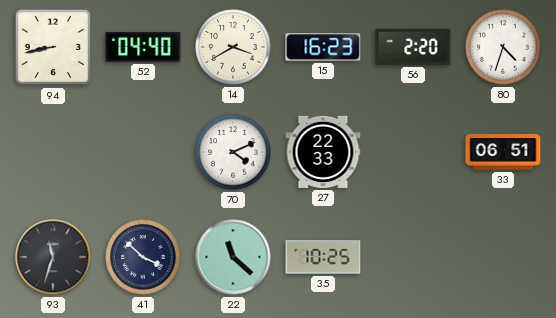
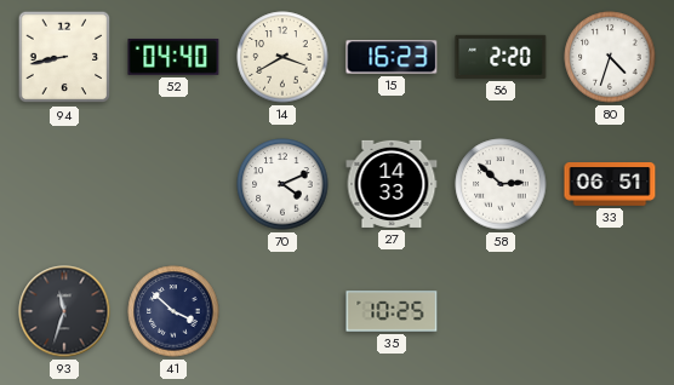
27: 22:33 -> 14:33 (392, 184)
58: none -> 2:52 (501, 184)
22: 11:22 -> none (233, 257)
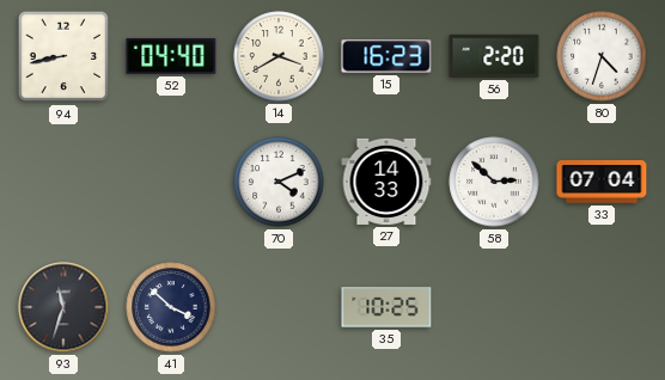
33: 06:51 -> 07:04 (602, 182)
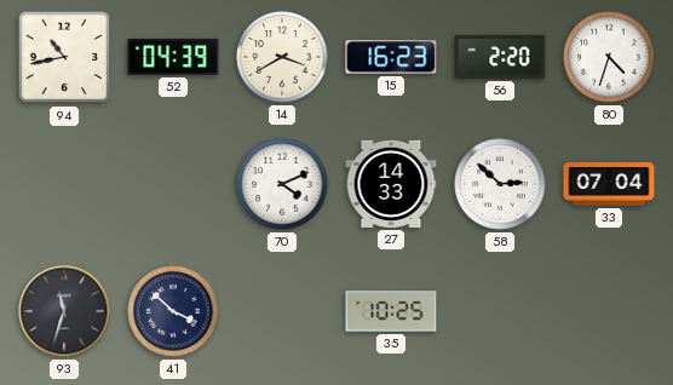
94: 8:43 -> 10:43 (64, 57)
52: 04:40 -> 04:39 (173, 57)
